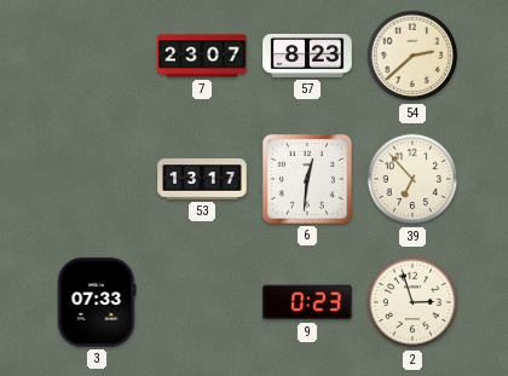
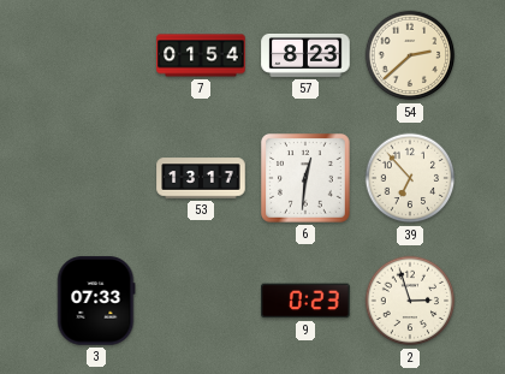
7: 23:07 -> 01:54 (201, 55)
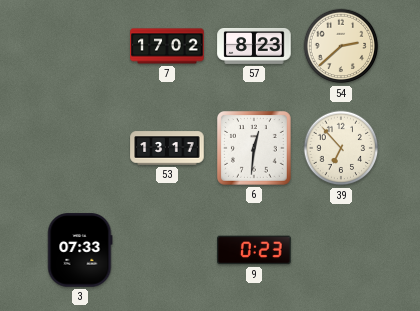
7: 01:54 -> 17:02 (167, 46)
2: 2:57 -> none (410, 301)
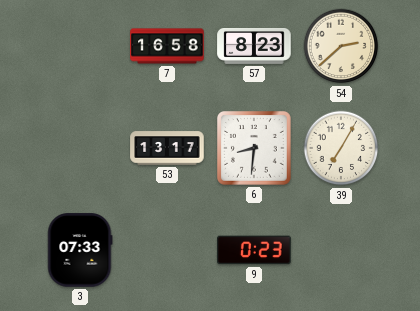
7: 17:02 -> 16:58 (167, 46)
6: 12:31 -> 8:31 (255, 149)
39: 6:53 -> 7:05 (341, 148)
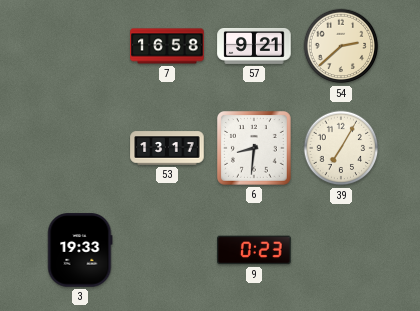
57: 8:23 -> 9:21 (254, 47)
3: 07:33 -> 19:33 (80, 250)
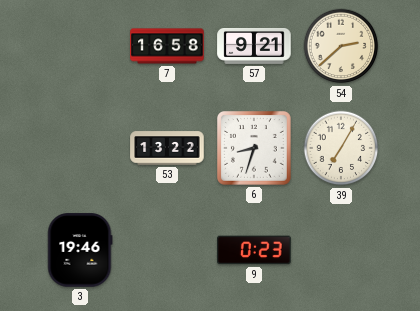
53: 13:17 -> 13:22 (167, 148)
6: 8:31 -> 8:33 (255, 149)
3: 19:33 -> 19:46 (80, 250)
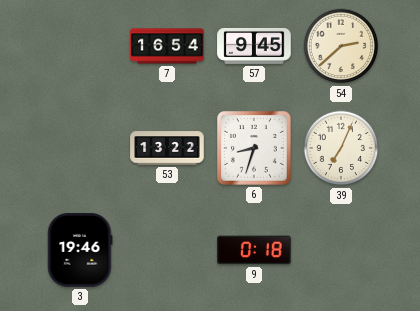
7: 16:58 -> 16:54 (167, 46)
57: 9:21 -> 9:45 (254, 47)
39: 7:05 -> 7:04 (341, 148)
9: 0:23 -> 0:18 (254, 250)
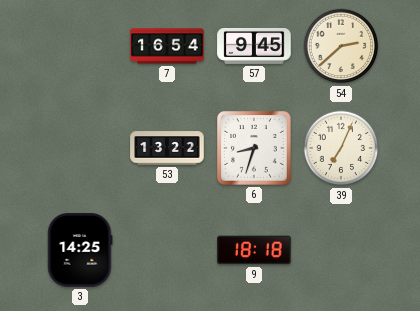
3: 19:46 -> 14:25 (80, 250)
9: 0:18 -> 18:18 (254, 250)
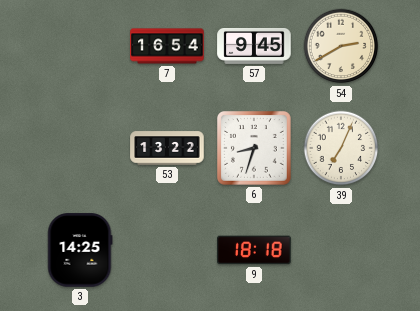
54: 2:38 -> 2:40 (341, 46)
